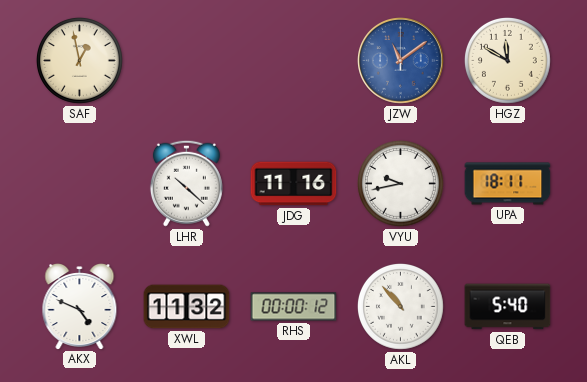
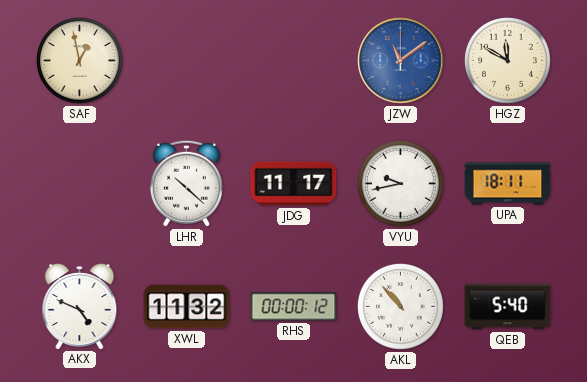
JDG: 11:16 -> 11:17 (294, 184)
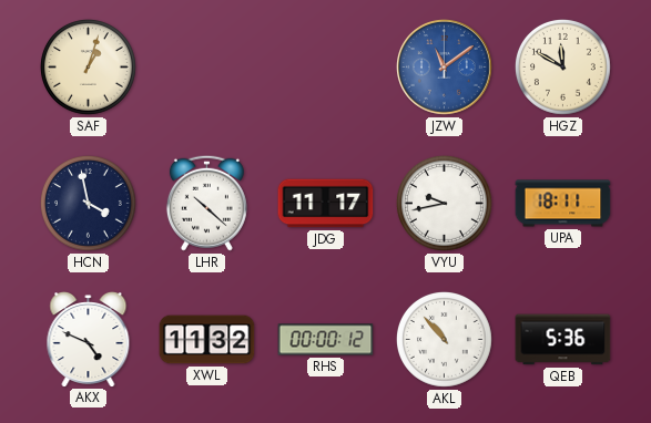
SAF: 12:58 -> 1:03 (88, 66)
HCN: none -> 3:58 (88, 203)
QEB: 5:40 -> 5:36 (563, 340)
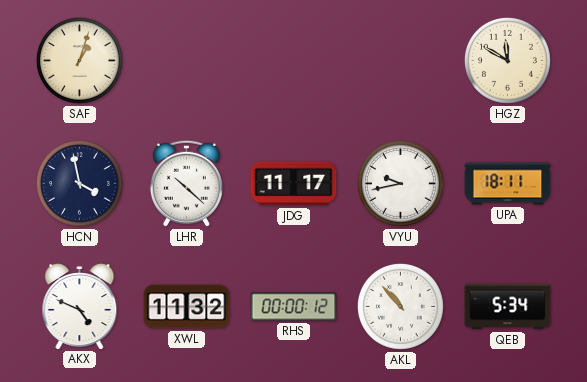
JZW: 11:09 -> none (445, 68)
QEB: 5:36 -> 5:34 (508, 307)
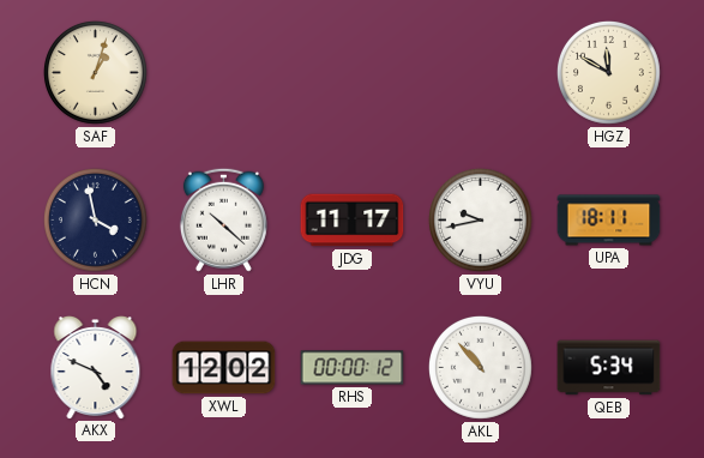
XWL: 11:32 -> 12:02 (224, 368)
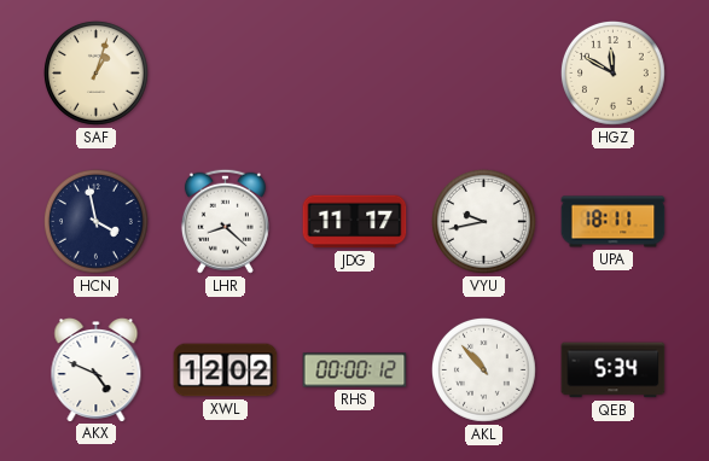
LHR: 10:22 -> 8:22 (225, 221)
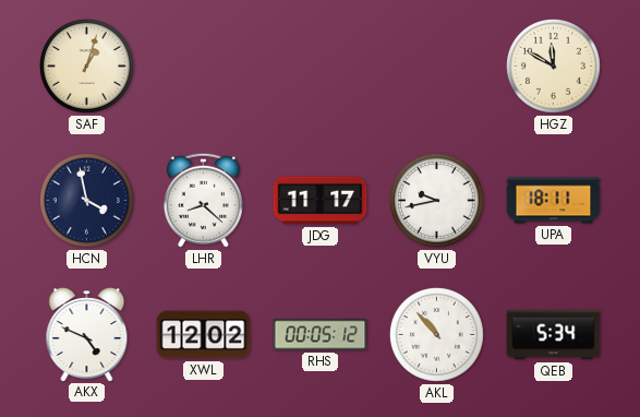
RHS: 00:00 -> 00:05 (321, 335)
